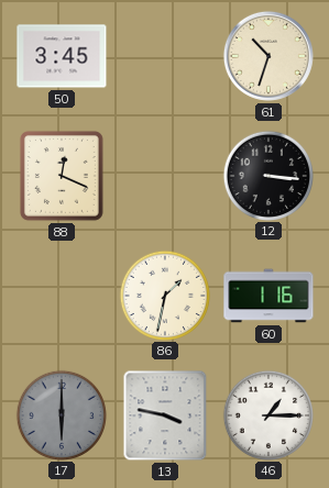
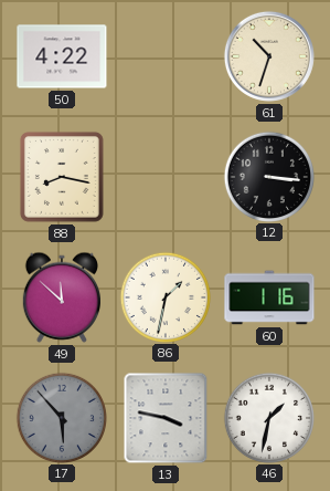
50: 3:45 -> 4:22 (62, 56)
88: 12:19 -> 8:17 (62, 177)
49: none -> 11:52 (62, 297)
17: 6:00 -> 5:53 (61, 417)
46: 1:15 -> 1:32 (268, 417)
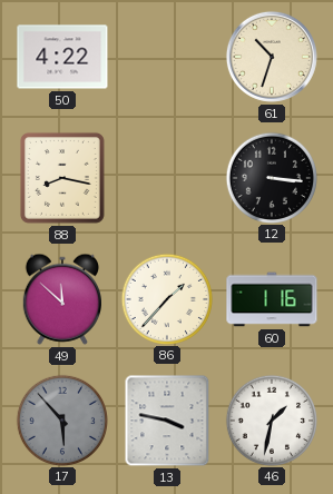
86: 1:32 -> 1:37 (166, 298)
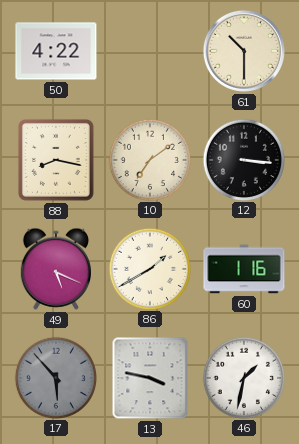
61: 10:33 -> 10:30 (244, 51)
10: none -> 7:09 (149, 159)
49: 11:52 -> 5:19 (56, 269)
86: 1:37 -> 1:40 (149, 268)
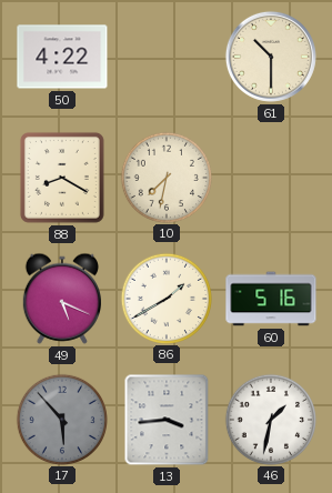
88: 8:17 -> 8:20 (62, 178)
10: 7:09 -> 7:32 (165, 177)
12: 3:16 -> none (243, 159)
60: 1:16 -> 5:16 (271, 299)
13: 3:47 -> 3:44 (167, 420)
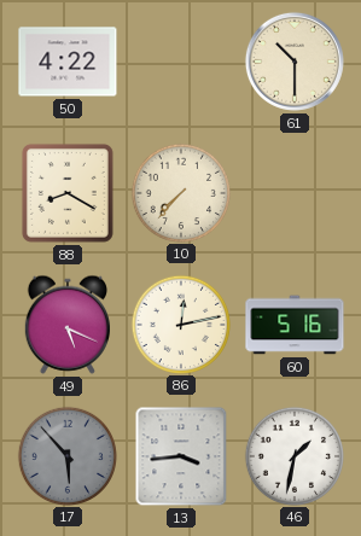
10: 7:32 -> 7:37 (180, 192)
86: 1:40 -> 12:13 (180, 324)
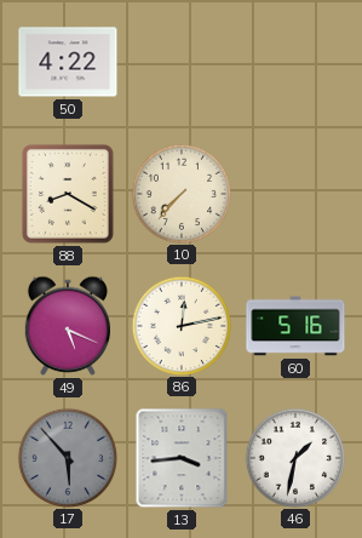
61: 10:30 -> none (295, 62)
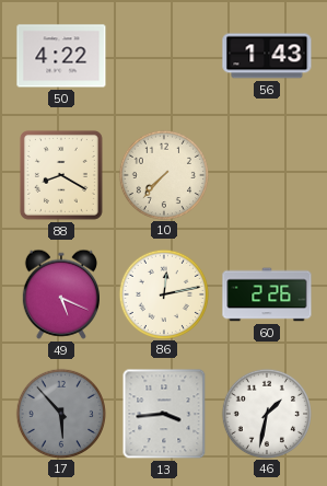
56: none -> 1:43 (267, 56)
60: 5:16 -> 2:26 (267, 294)
